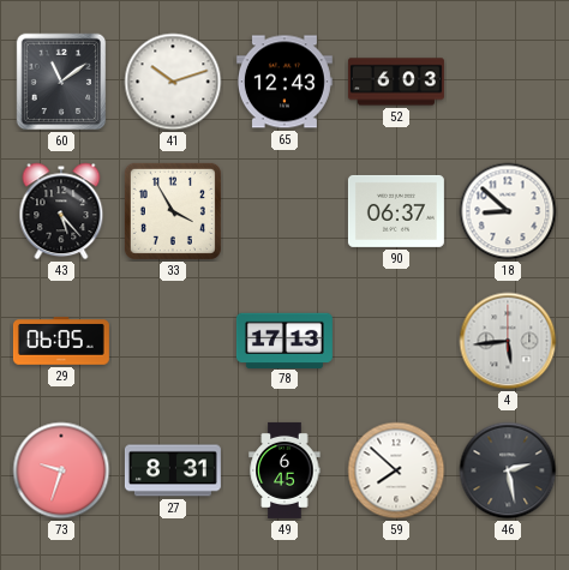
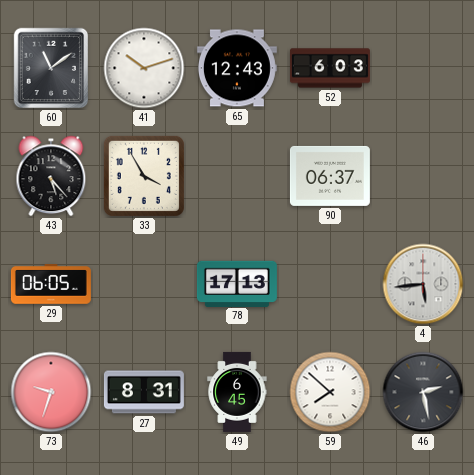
18: 8:52 -> none (508, 211)
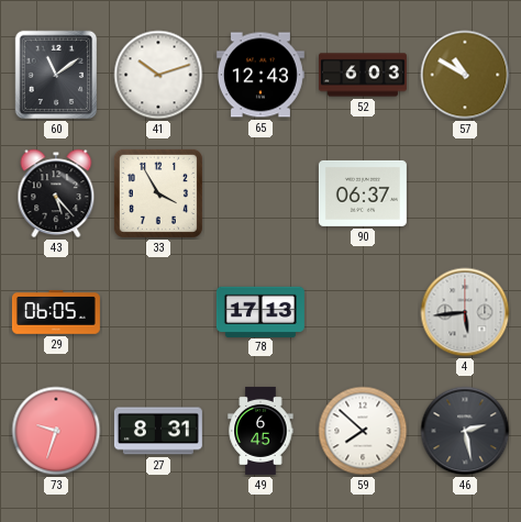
57: none -> 10:50 (465, 75)
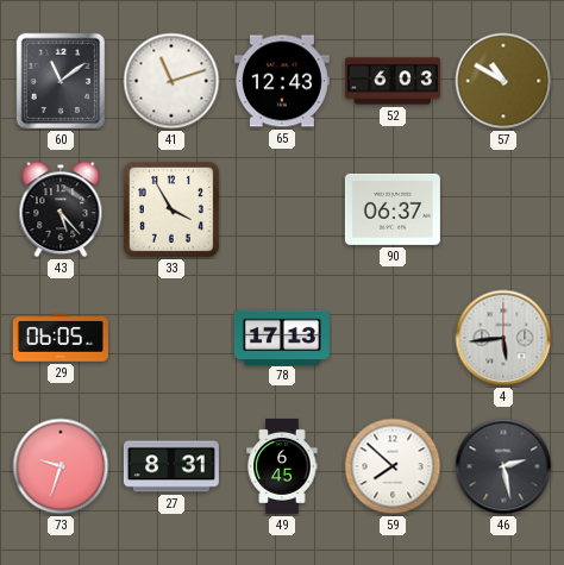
41: 10:12 -> 11:12 (171, 81)
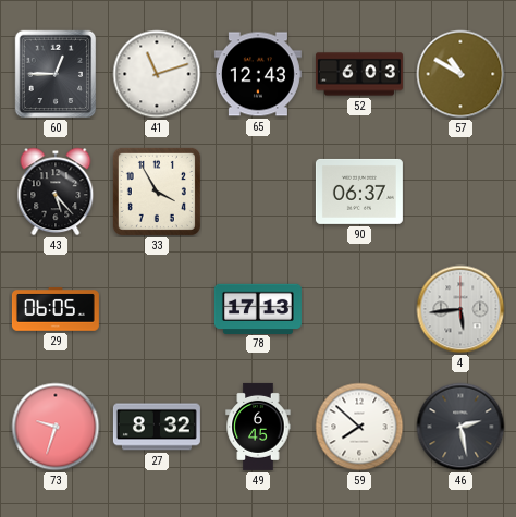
60: 11:09 -> 12:45 (56, 74)
27: 8:31 -> 8:32 (157, 427)
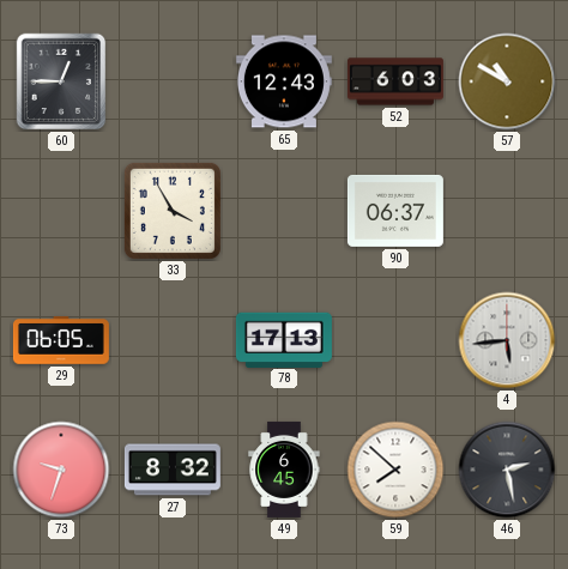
41: 11:12 -> none (157, 74)
43: 5:23 -> none (56, 192)
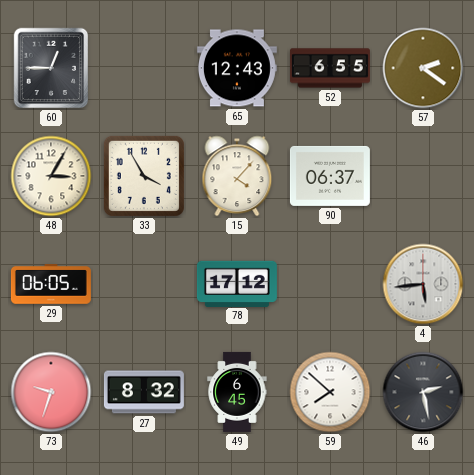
52: 6:03 -> 6:55 (330, 68)
57: 10:50 -> 2:21 (423, 68)
48: none -> 3:05 (51, 176)
15: none -> 4:07 (237, 176)
78: 17:13 -> 17:12 (237, 283)
